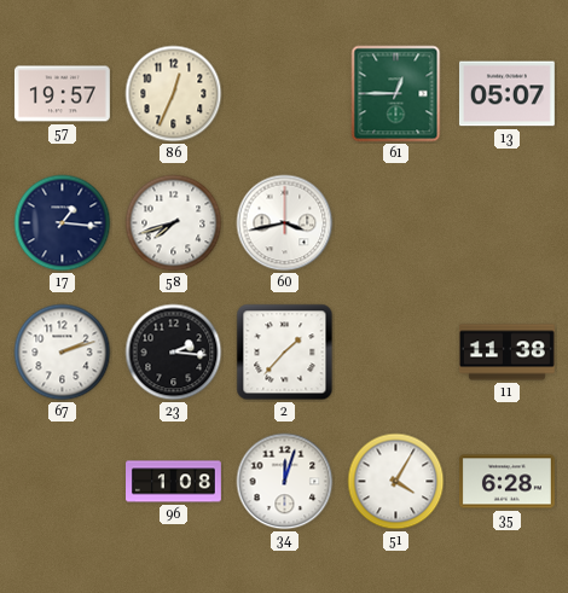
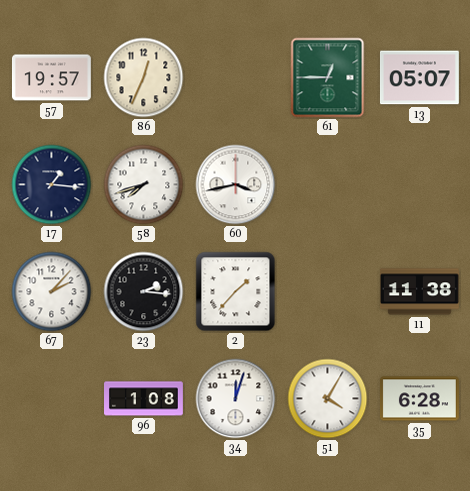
67: 2:12 -> 2:07 (52, 292)
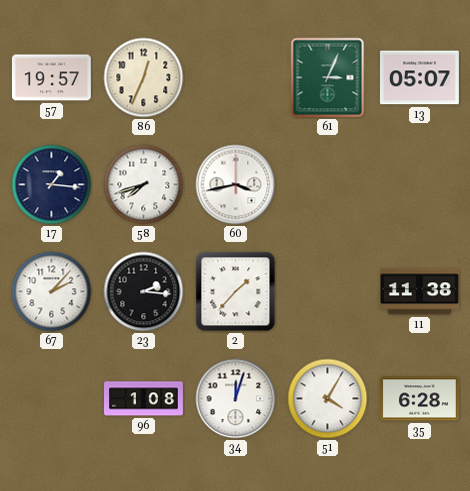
61: 12:45 -> 3:04 (328, 78)
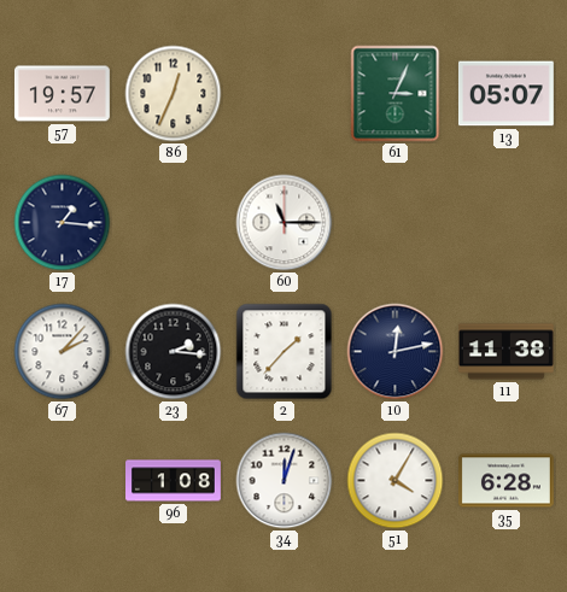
58: 7:42 -> none (144, 185)
60: 3:43 -> 11:15 (285, 223)
10: none -> 12:13 (396, 352)
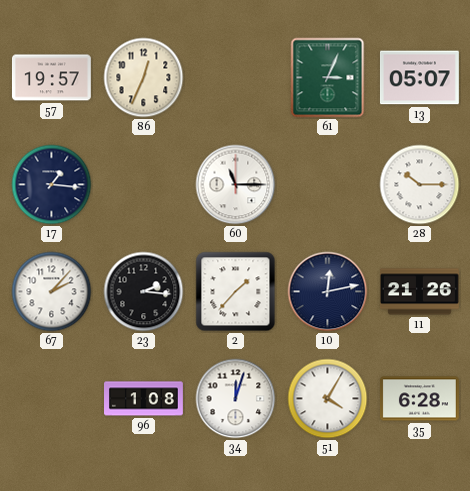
28: none -> 10:15 (420, 185)
11: 11:38 -> 21:26 (419, 292)
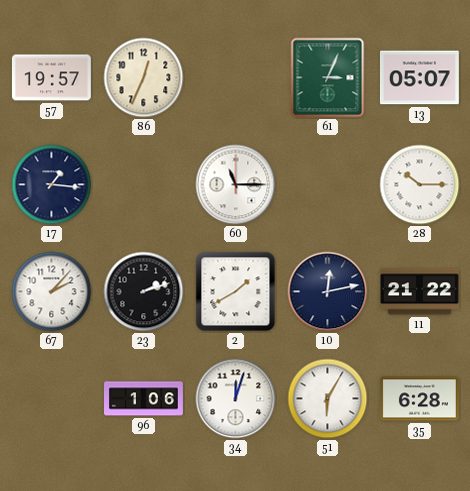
23: 2:16 -> 2:12 (144, 292)
2: 1:37 -> 1:40 (236, 292)
11: 21:26 -> 21:22 (419, 292)
96: 1:08 -> 1:06 (144, 399)
51: 4:05 -> 6:05 (328, 399)
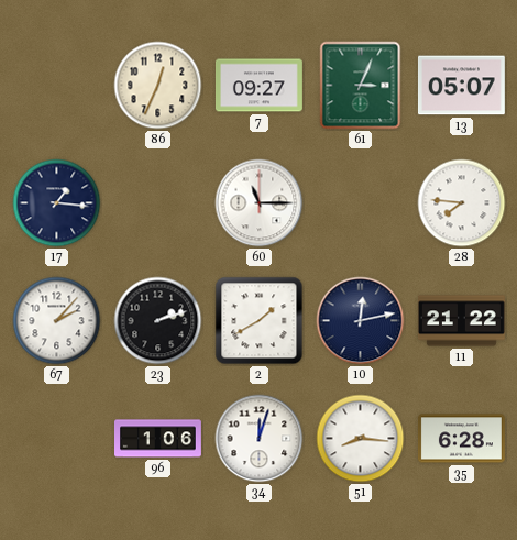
57: 19:57 -> none (51, 78)
7: none -> 09:27 (258, 86)
28: 10:15 -> 7:46 (462, 203)
51: 6:05 -> 8:16 (361, 439)
